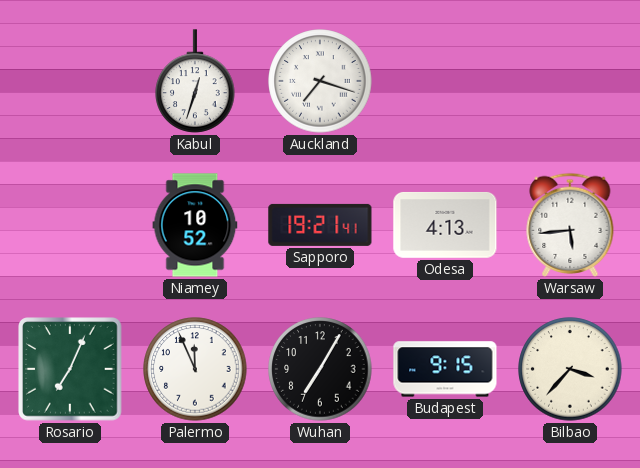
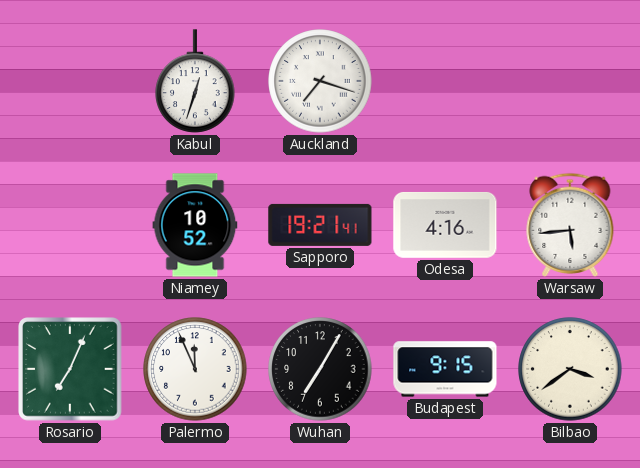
Odesa: 4:13 -> 4:16 (445, 225)
Bilbao: 3:37 -> 3:39 (570, 369)
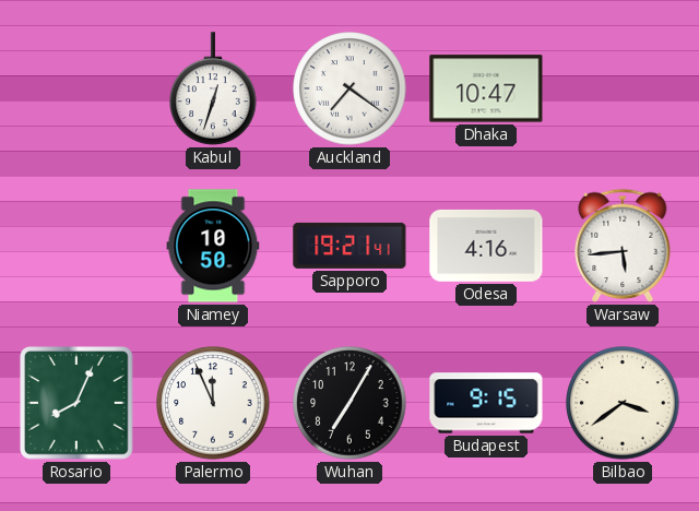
Auckland: 7:18 -> 7:21 (349, 88)
Dhaka: none -> 10:47 (486, 88)
Niamey: 10:52 -> 10:50 (213, 246)
Rosario: 7:04 -> 8:04 (76, 403)
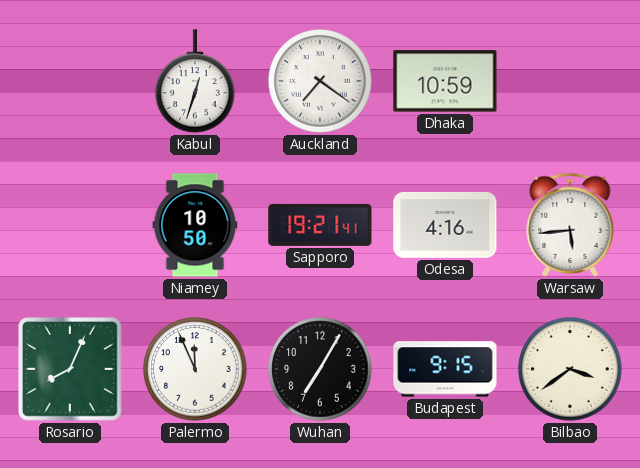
Dhaka: 10:47 -> 10:59 (445, 81)
